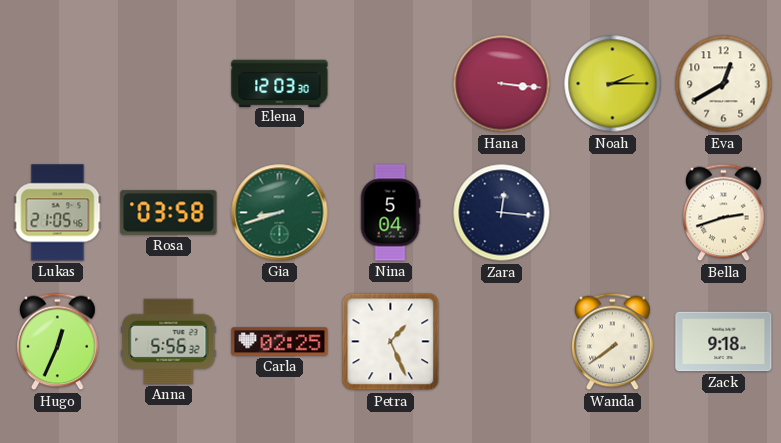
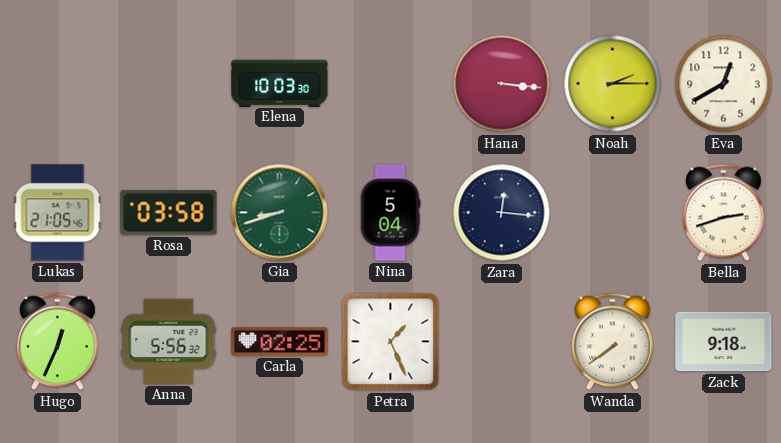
Elena: 12:03 -> 10:03 (280, 83)
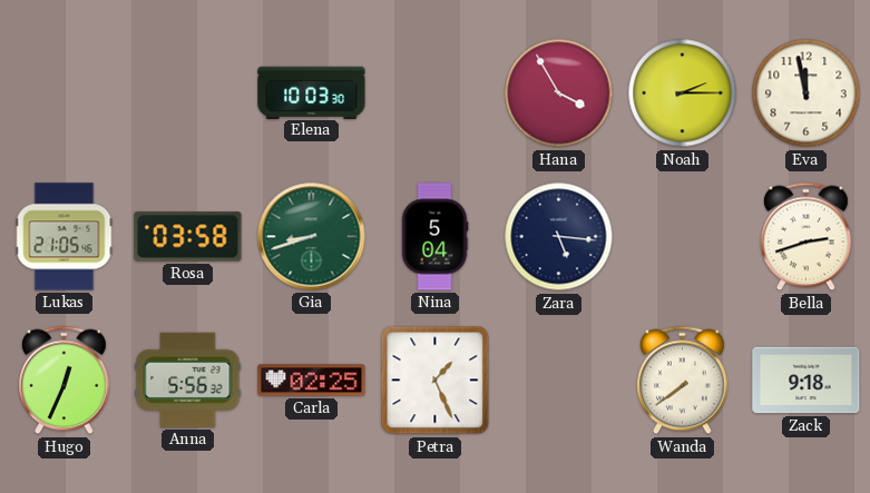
Hana: 3:16 -> 3:55 (559, 93)
Eva: 12:40 -> 11:58 (807, 93)
Zara: 12:16 -> 5:16 (559, 237)
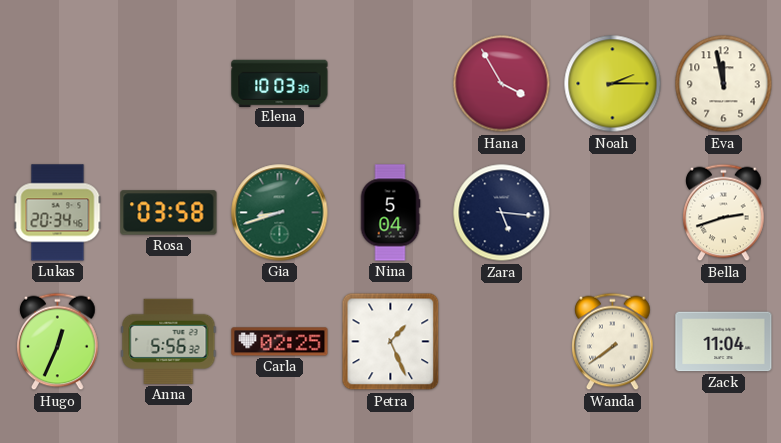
Lukas: 21:05 -> 20:34 (58, 213)
Zack: 9:18 -> 11:04 (724, 342)
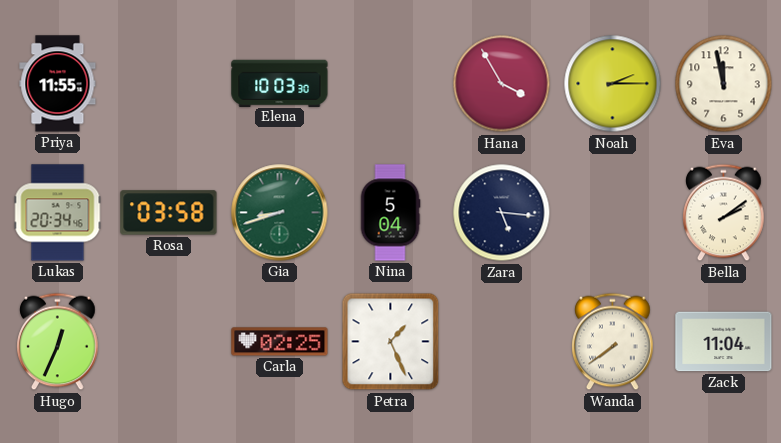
Priya: none -> 11:55 (58, 84)
Bella: 2:42 -> 2:09 (724, 213)
Anna: 5:56 -> none (169, 341)
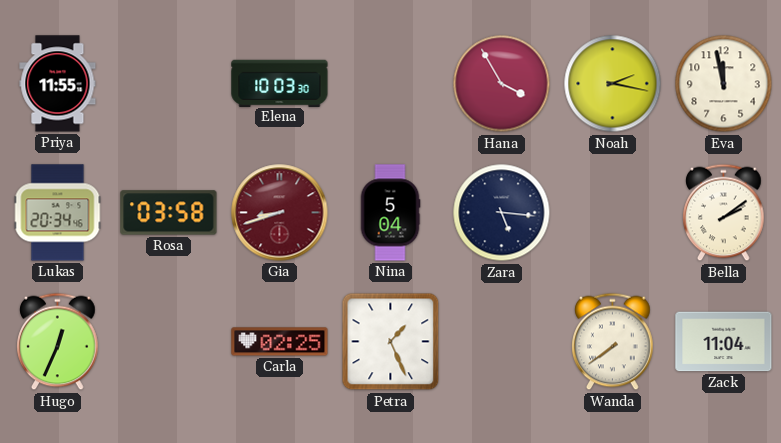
Noah: 2:15 -> 2:17 (613, 84)
Gia dial: green -> burgundy (280, 213)
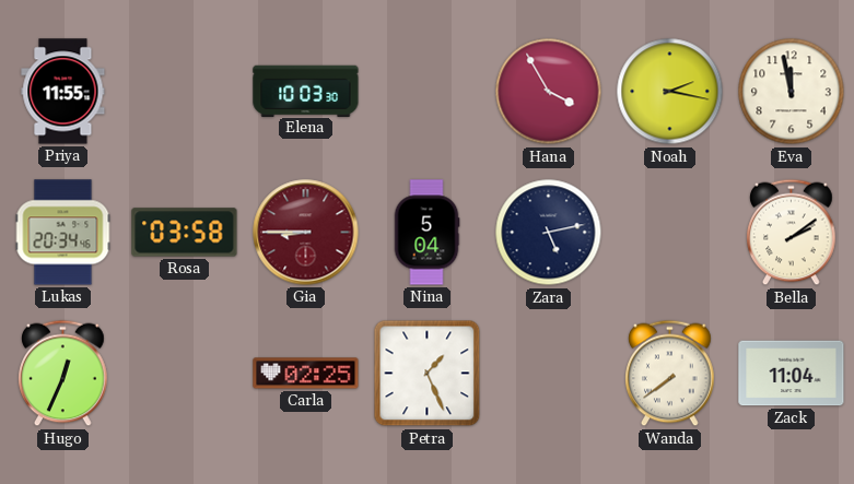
Gia: 8:42 -> 8:45 (306, 233)
Zara: 5:16 -> 5:13 (549, 233)
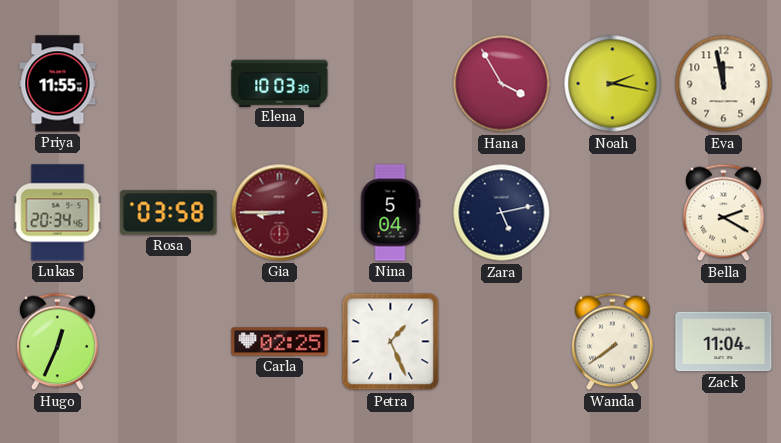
Bella: 2:09 -> 2:20 (724, 213)
